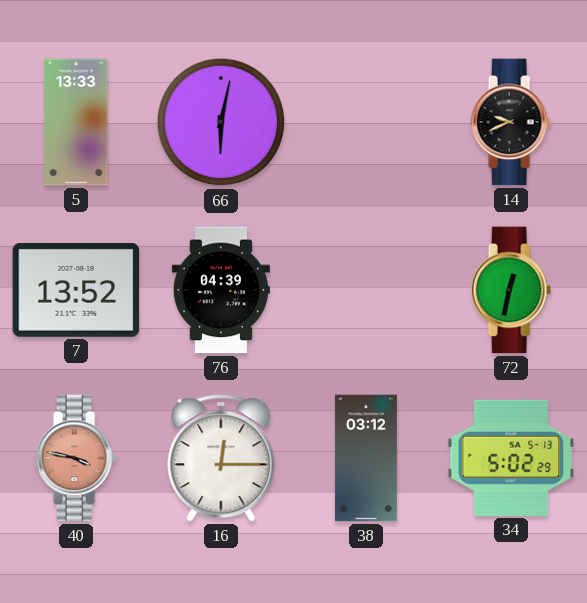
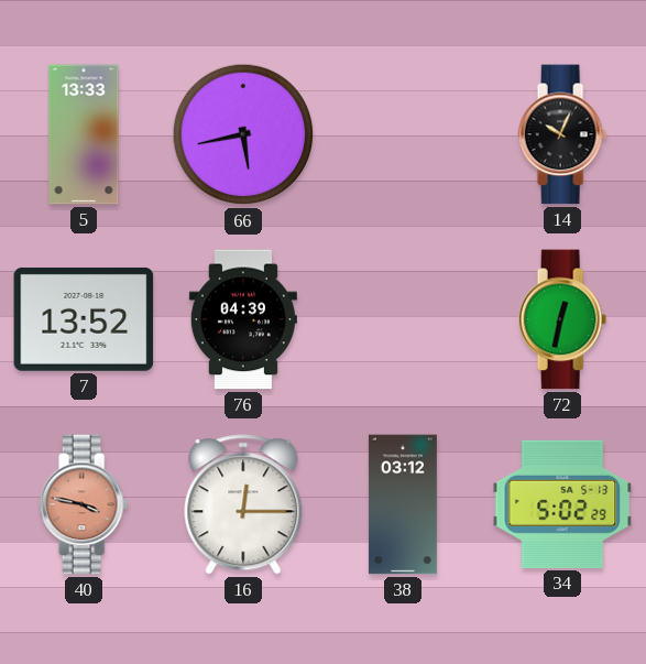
66: 6:02 -> 5:43 (243, 134)
14: 9:41 -> 10:04 (562, 134)
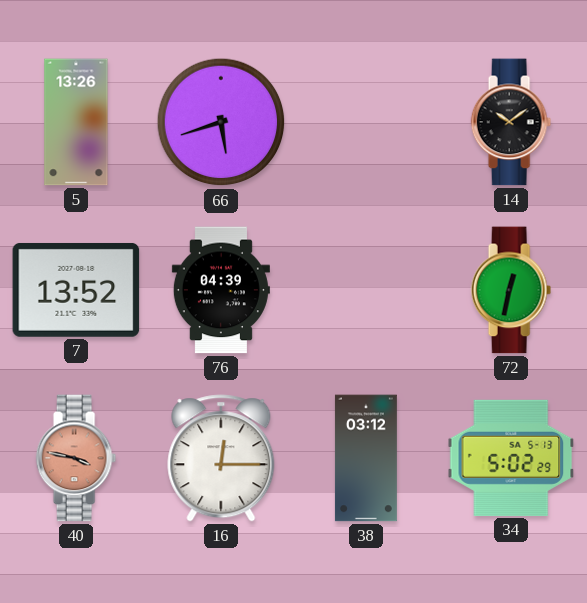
5: 13:33 -> 13:26 (76, 122)
66: 5:43 -> 5:42 (221, 122)
14: 10:04 -> 10:09 (511, 122)
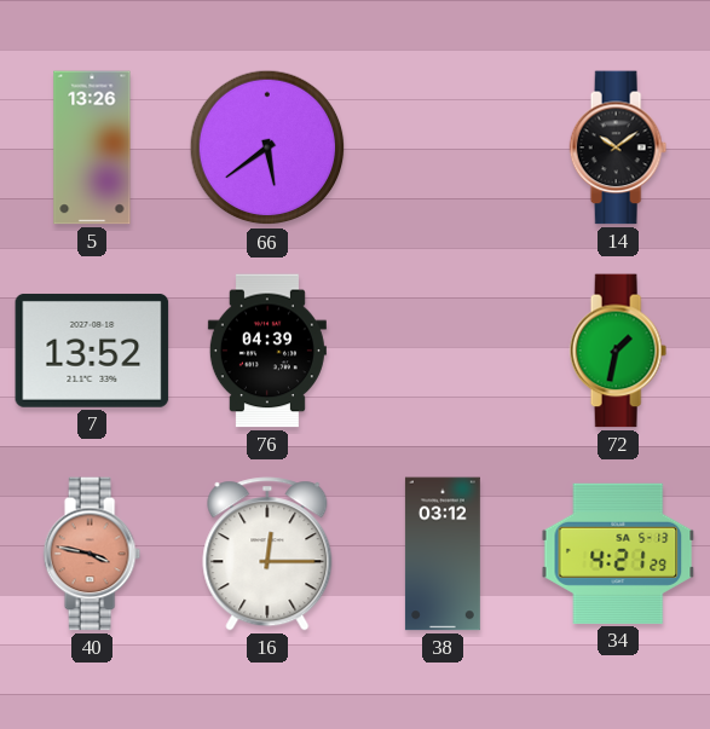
66: 5:42 -> 5:39 (267, 147)
72: 12:32 -> 1:32 (618, 351)
34: 5:02 -> 4:21 (618, 554)
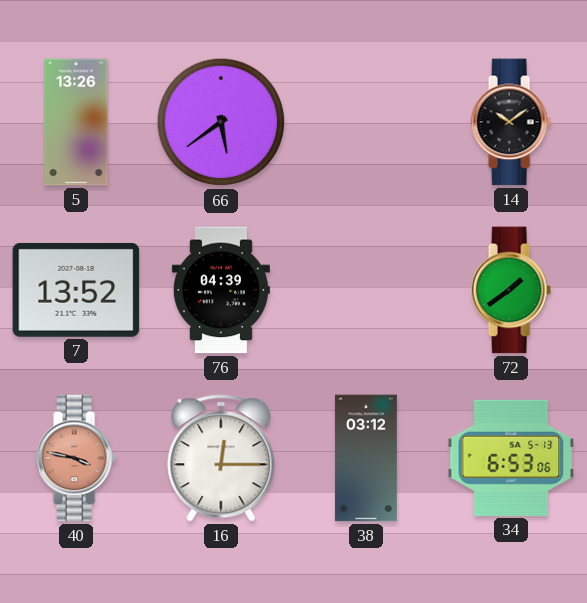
72: 1:32 -> 1:39 (511, 290)
34: 4:21 -> 6:53 (511, 458)
